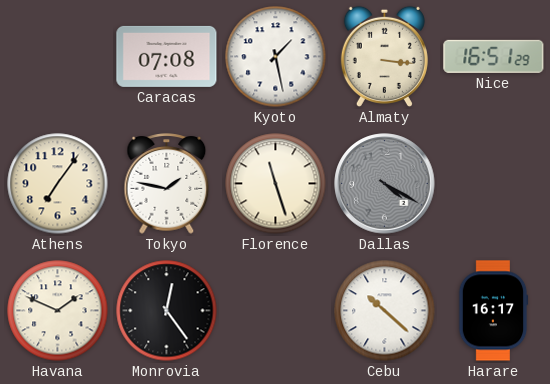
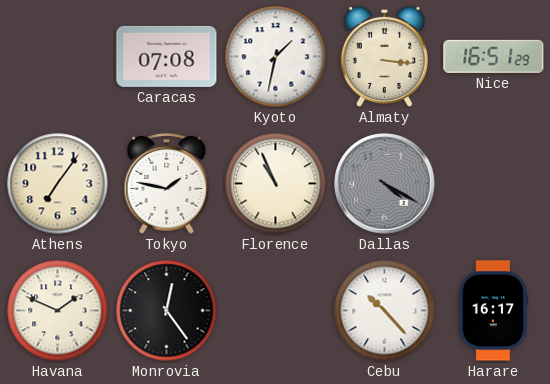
Kyoto: 1:28 -> 1:32 (276, 57)
Florence: 11:27 -> 10:56 (276, 184)
Cebu: 10:22 -> 10:23 (385, 311)
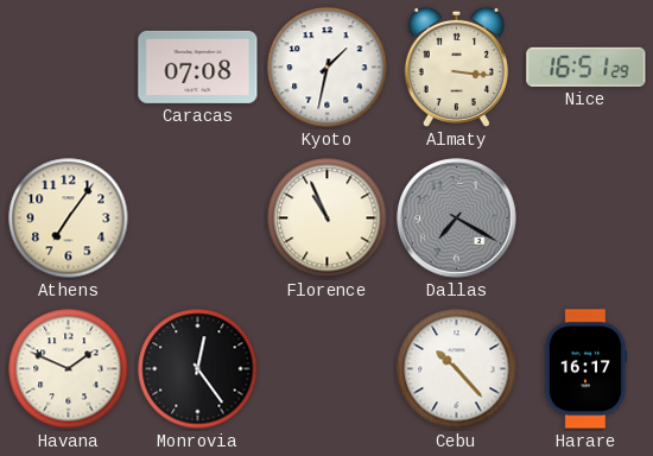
Tokyo: 1:47 -> none (167, 184)
Dallas: 4:20 -> 7:20 (457, 218)
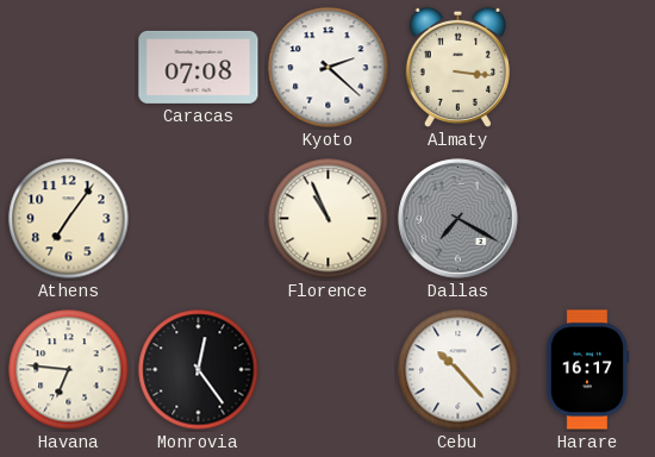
Kyoto: 1:32 -> 2:22 (329, 68)
Nice: 16:51 -> none (587, 66)
Havana: 1:49 -> 6:46 (69, 370)
